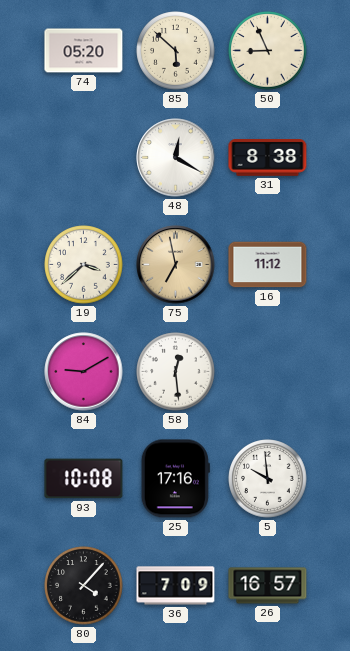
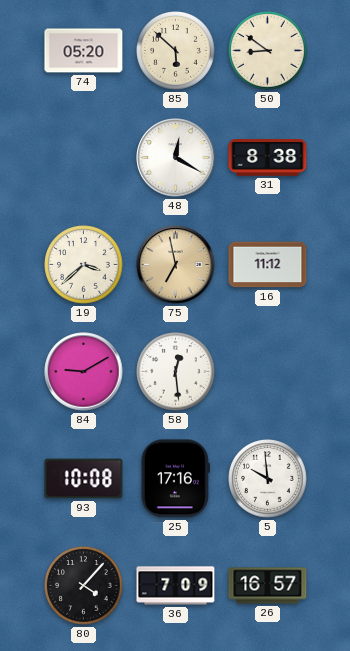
50: 8:56 -> 8:51 (268, 51)
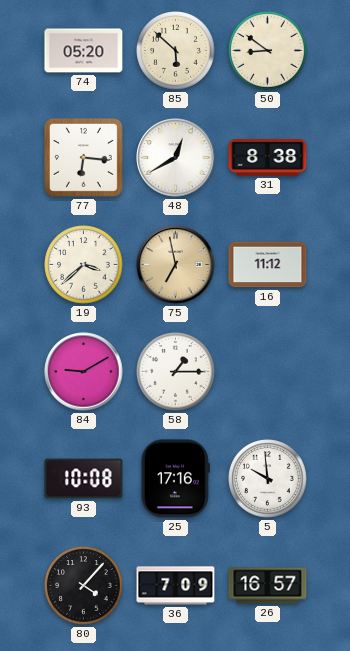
77: none -> 6:16 (83, 157)
48: 12:20 -> 12:40 (176, 158)
58: 12:29 -> 1:15 (176, 372)
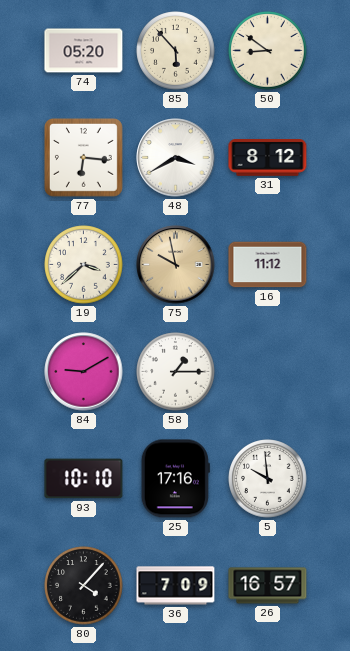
85: 5:52 -> 5:53 (176, 51)
48: 12:40 -> 3:40 (176, 158)
31: 8:38 -> 8:12 (268, 158)
75: 6:58 -> 9:58 (176, 265)
93: 10:08 -> 10:10 (84, 479)
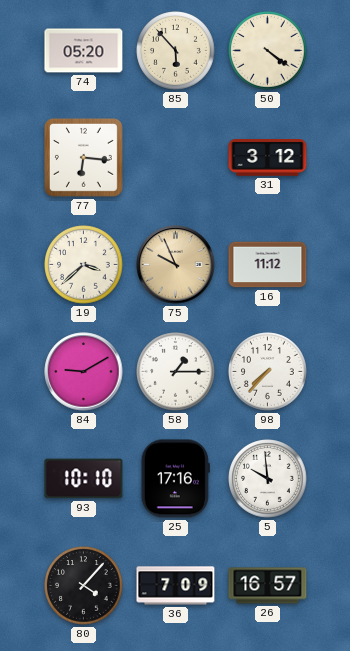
50: 8:51 -> 4:21 (268, 51)
48: 3:40 -> none (176, 158)
31: 8:12 -> 3:12 (268, 158)
75: 9:58 -> 9:56 (176, 265)
98: none -> 7:37 (268, 372)
